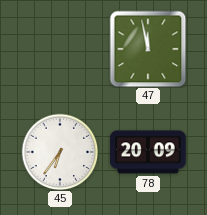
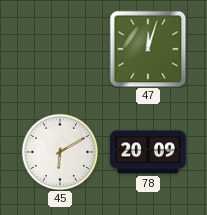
47: 11:58 -> 12:03 (148, 49)
45: 6:36 -> 6:10 (60, 152)
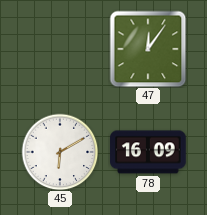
47: 12:03 -> 12:06 (148, 49)
78: 20:09 -> 16:09 (148, 152)
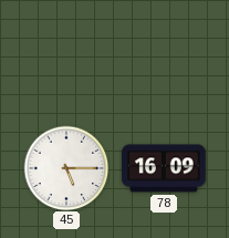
47: 12:06 -> none (148, 49)
45: 6:10 -> 5:15 (66, 168)
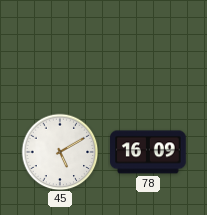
45: 5:15 -> 5:10 (60, 152)
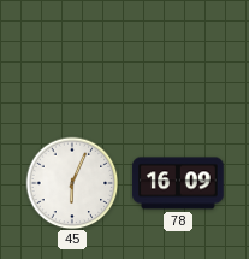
45: 5:10 -> 6:04 (72, 183)
